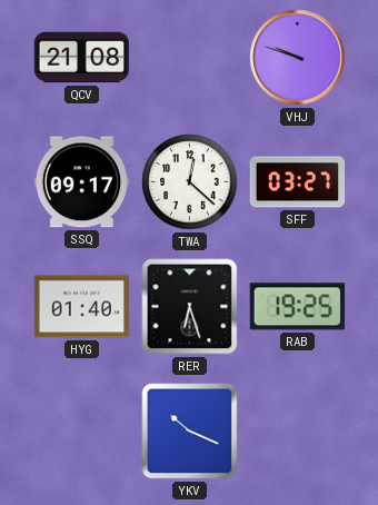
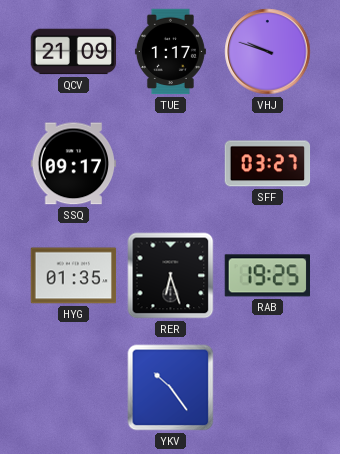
QCV: 21:08 -> 21:09 (74, 52)
TUE: none -> 1:17 (170, 52)
TWA: 12:22 -> none (190, 182)
HYG: 01:40 -> 01:35 (74, 276)
YKV: 10:19 -> 10:24 (171, 388)
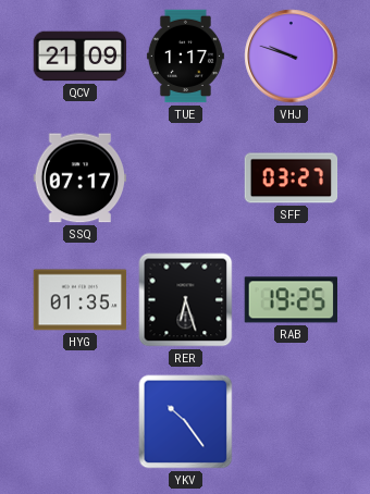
SSQ: 09:17 -> 07:17 (81, 178)
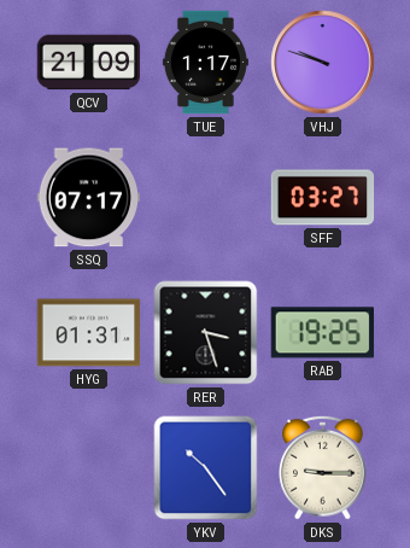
HYG: 01:35 -> 01:31 (89, 333)
RER: 6:27 -> 3:27 (206, 333)
DKS: none -> 9:15 (323, 467)
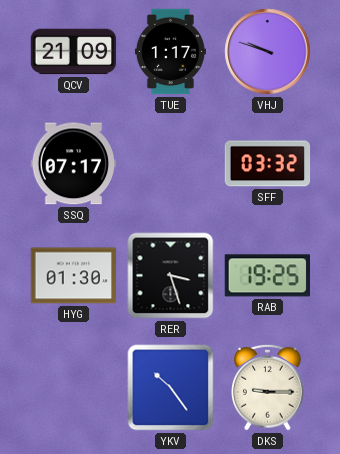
SFF: 03:27 -> 03:32 (268, 164)
HYG: 01:31 -> 01:30 (74, 276)
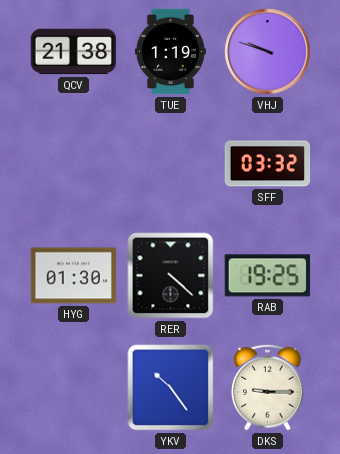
QCV: 21:09 -> 21:38 (74, 52)
TUE: 1:17 -> 1:19 (170, 52)
SSQ: 07:17 -> none (74, 164)
RER: 3:27 -> 4:22 (171, 276)
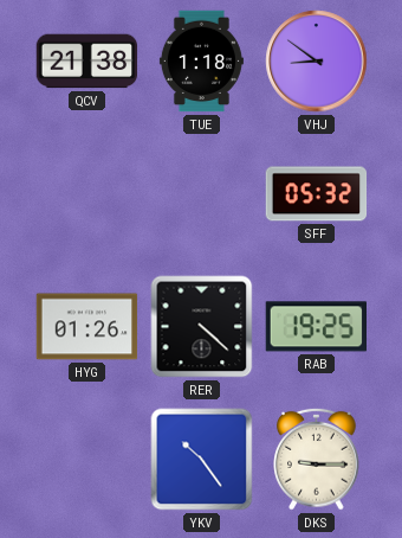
TUE: 1:19 -> 1:18 (201, 62)
VHJ: 9:48 -> 8:51 (317, 62)
SFF: 03:32 -> 05:32 (317, 194)
HYG: 01:30 -> 01:26 (87, 327)
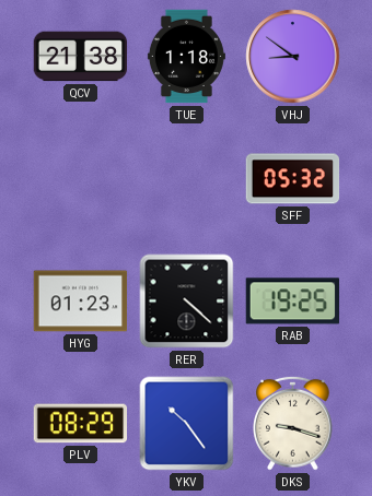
HYG: 01:26 -> 01:23 (81, 302)
PLV: none -> 08:29 (81, 424)
DKS: 9:15 -> 9:18 (293, 423)
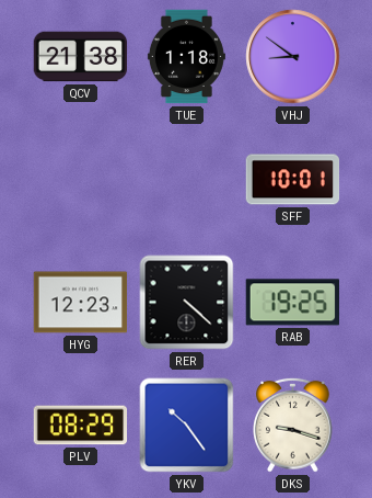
SFF: 05:32 -> 10:01 (293, 180)
HYG: 01:23 -> 12:23 (81, 303)
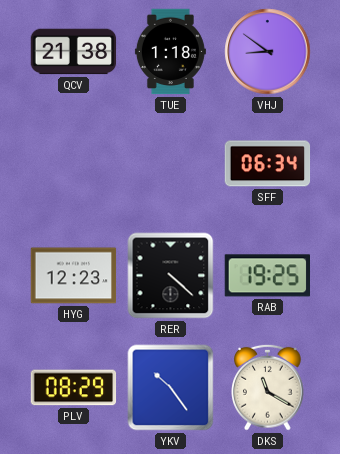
SFF: 10:01 -> 06:34 (268, 164)
DKS: 9:18 -> 11:20 (268, 387)
